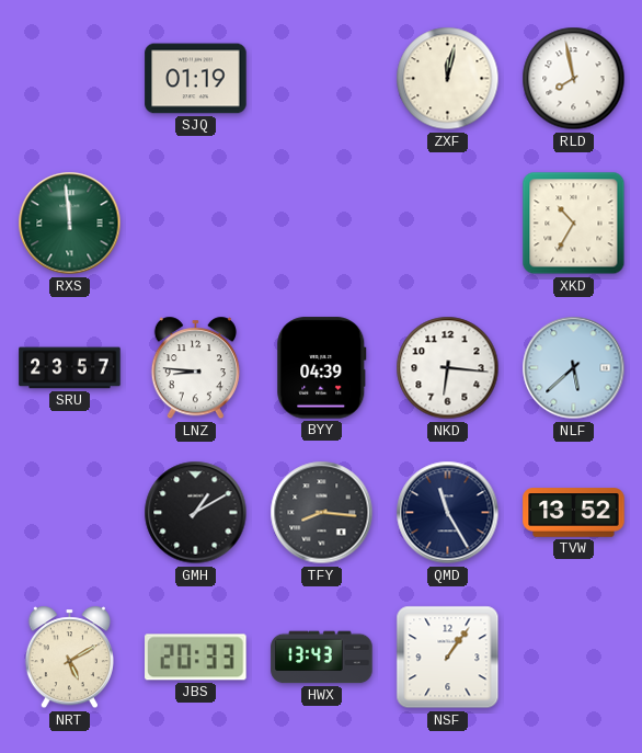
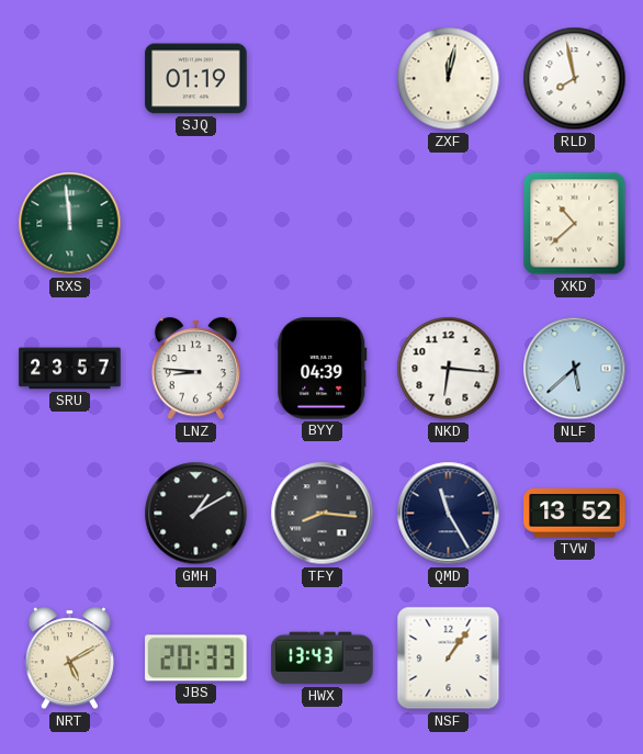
XKD: 10:35 -> 10:38 (575, 224)
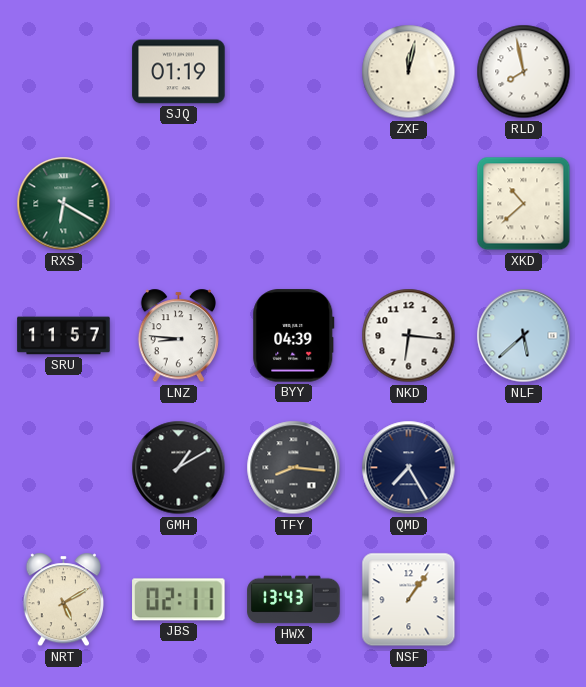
RXS: 11:59 -> 6:20 (64, 204)
SRU: 23:57 -> 11:57 (64, 336)
QMD: 11:25 -> 7:25 (409, 468)
TVW: 13:52 -> none (575, 514)
JBS: 20:33 -> 02:11 (179, 600)
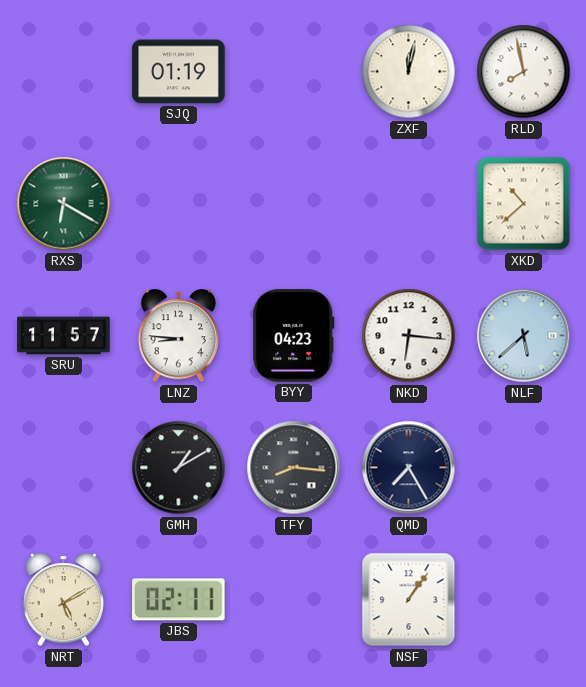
BYY: 04:39 -> 04:23 (294, 336)
HWX: 13:43 -> none (294, 600)
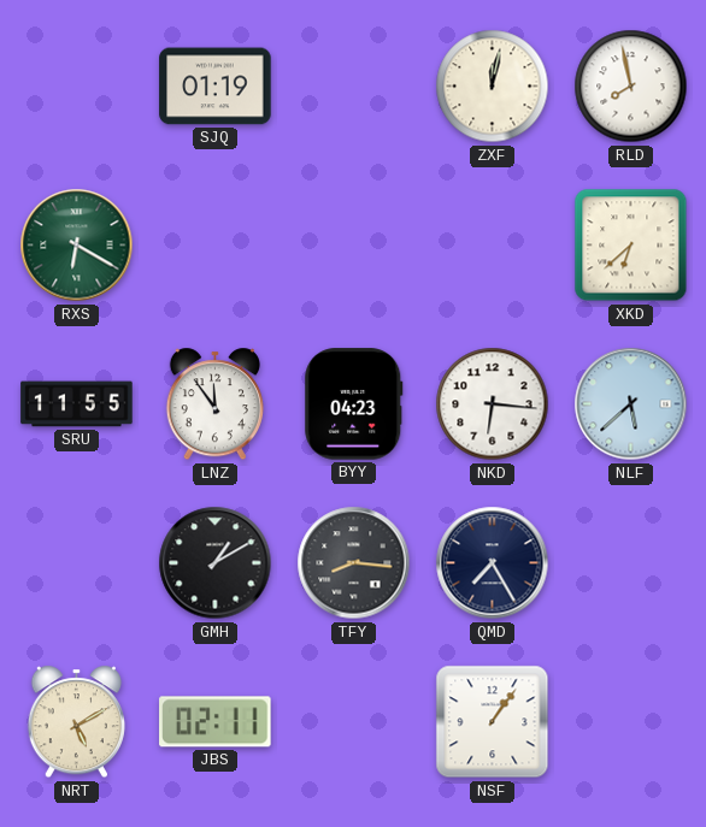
XKD: 10:38 -> 6:38 (631, 246)
SRU: 11:57 -> 11:55 (77, 404)
LNZ: 8:46 -> 11:54 (214, 404)
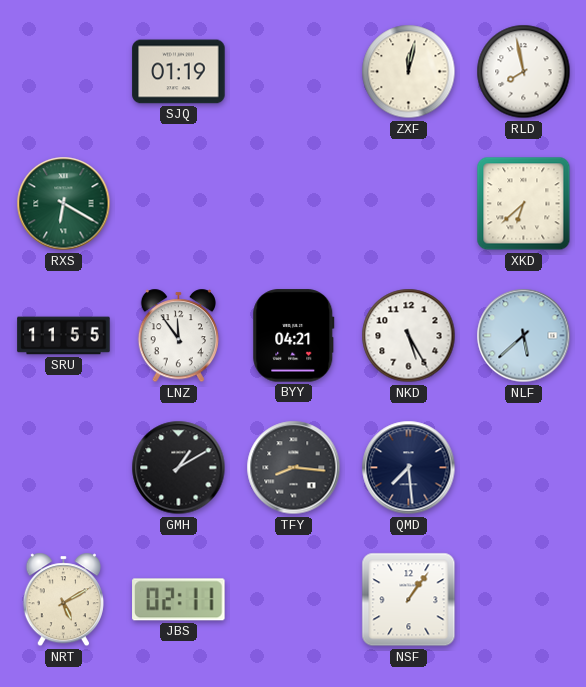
BYY: 04:23 -> 04:21 (294, 336)
NKD: 6:16 -> 5:25 (409, 336)
QMD: 7:25 -> 7:29 (409, 468)
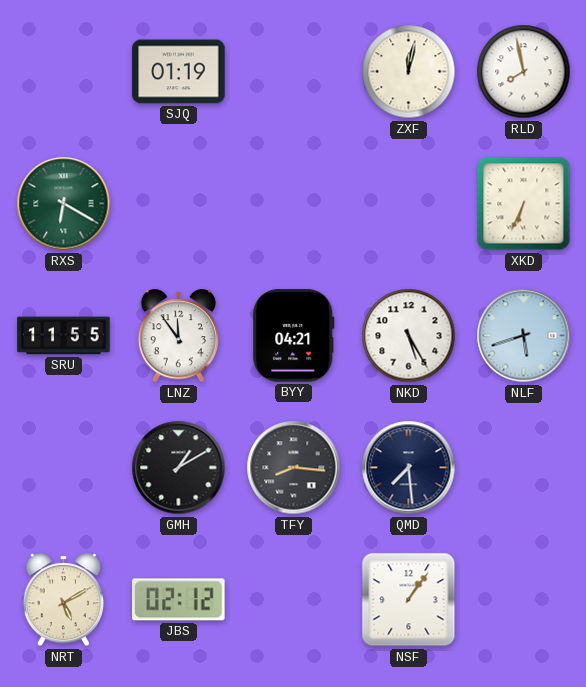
XKD: 6:38 -> 6:34 (524, 204)
NLF: 5:38 -> 5:42 (524, 336)
JBS: 02:11 -> 02:12 (179, 600)
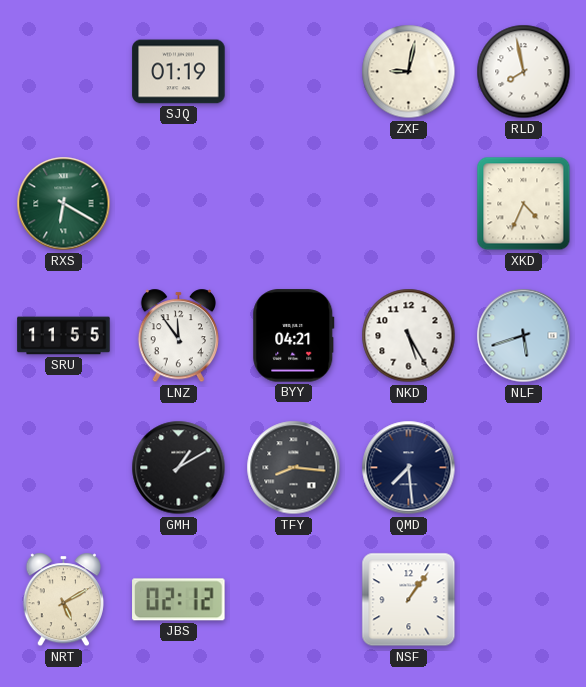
ZXF: 12:02 -> 9:02 (409, 72)
XKD: 6:34 -> 4:34 (524, 204)
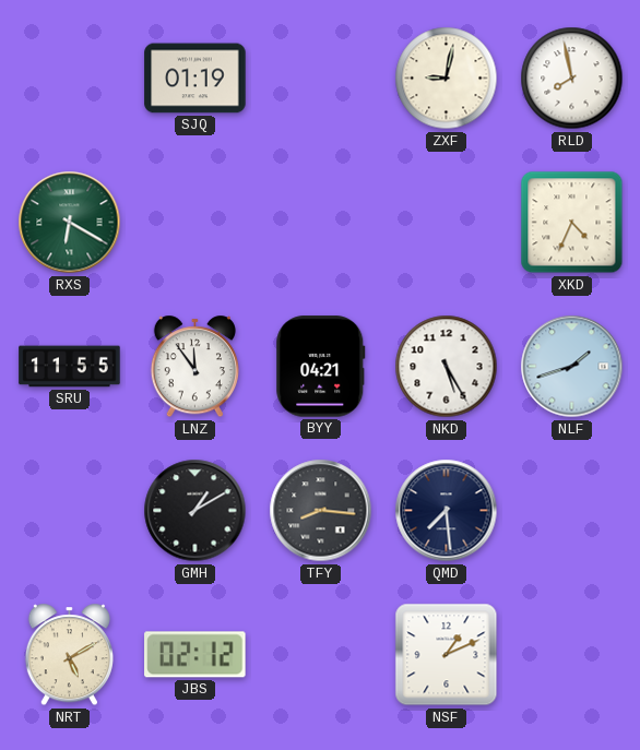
NLF: 5:42 -> 1:42 (572, 367)
NSF: 1:06 -> 1:11 (447, 655)
